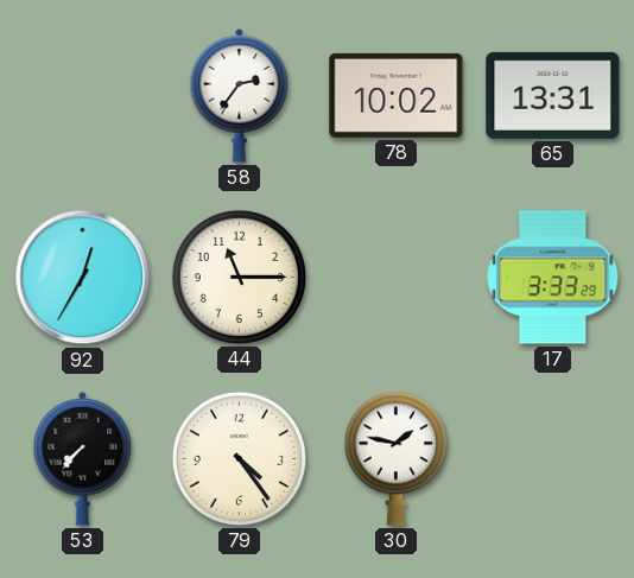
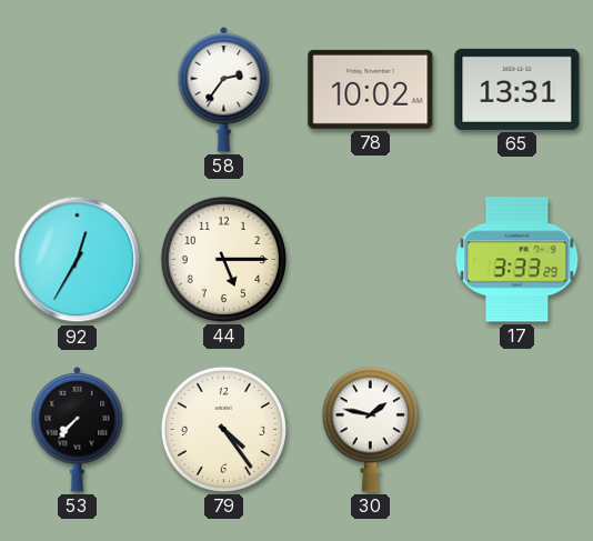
44: 11:15 -> 5:15 (223, 259)
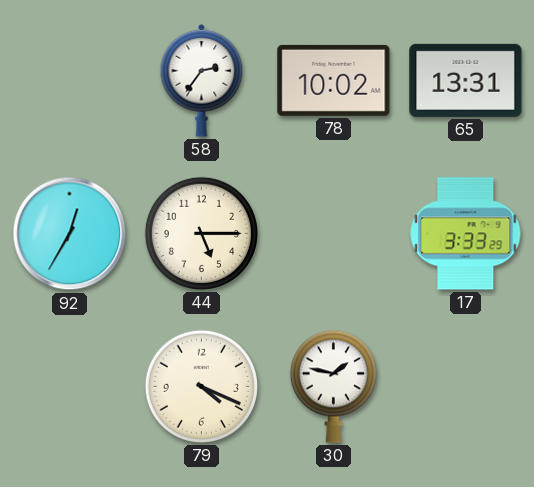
53: 7:37 -> none (78, 429)
79: 4:24 -> 4:19 (201, 386)
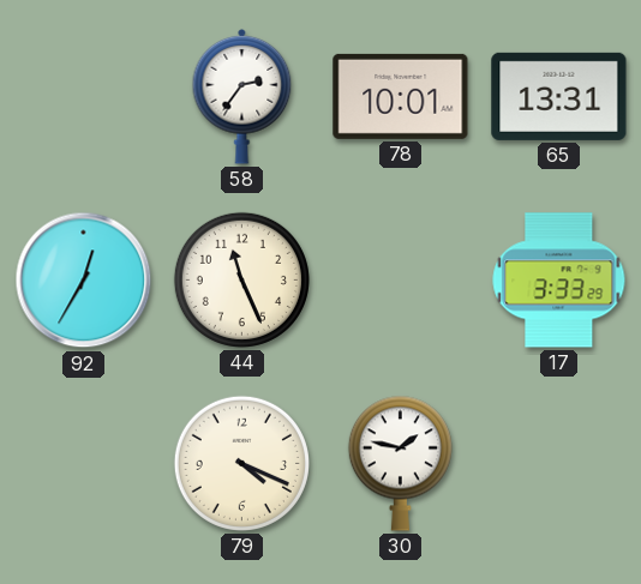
78: 10:02 -> 10:01 (401, 96)
44: 5:15 -> 11:26 (241, 279)
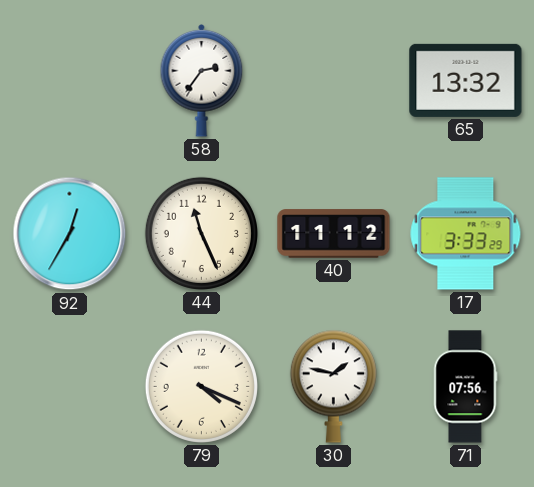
78: 10:01 -> none (401, 96)
65: 13:31 -> 13:32 (466, 80)
40: none -> 11:12 (334, 234)
71: none -> 07:56 (465, 387)
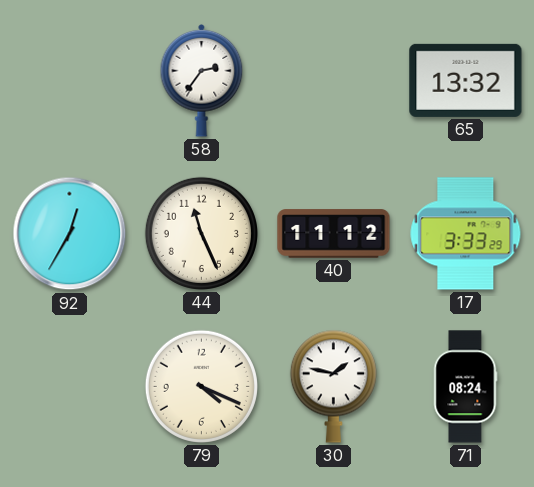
71: 07:56 -> 08:24 (465, 387)
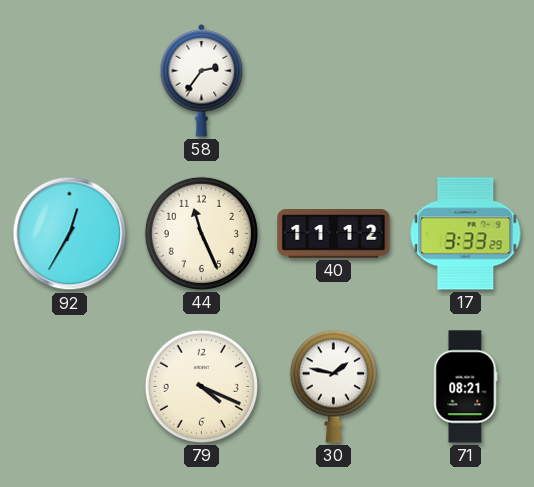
65: 13:32 -> none (466, 80)
71: 08:24 -> 08:21 (465, 387)
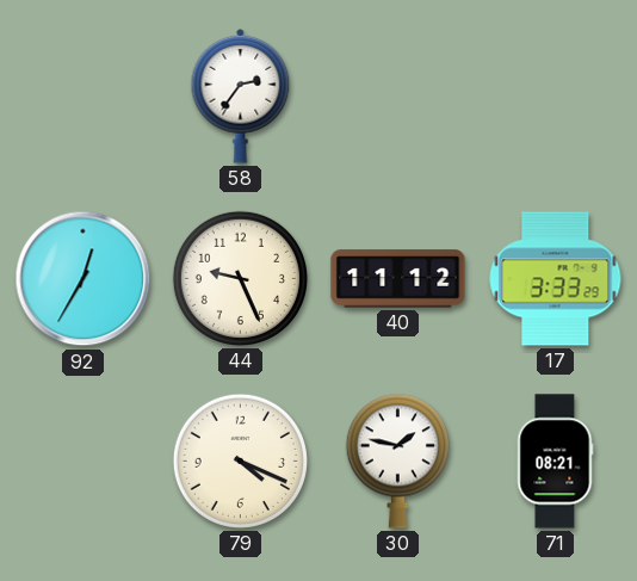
44: 11:26 -> 9:26 (240, 278)
